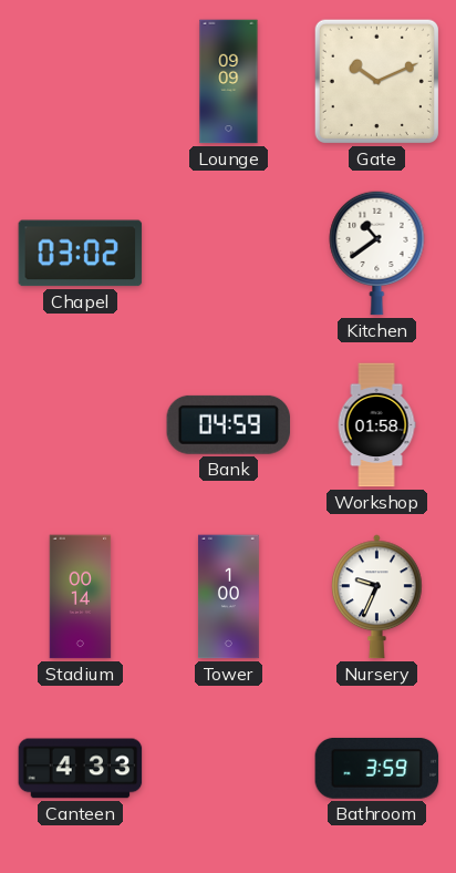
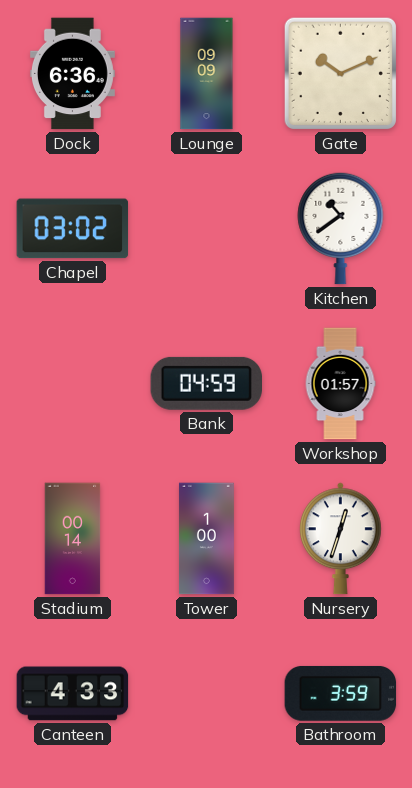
Dock: none -> 6:36 (72, 74)
Workshop: 01:58 -> 01:57 (340, 384)
Nursery: 9:34 -> 12:33 (341, 539)
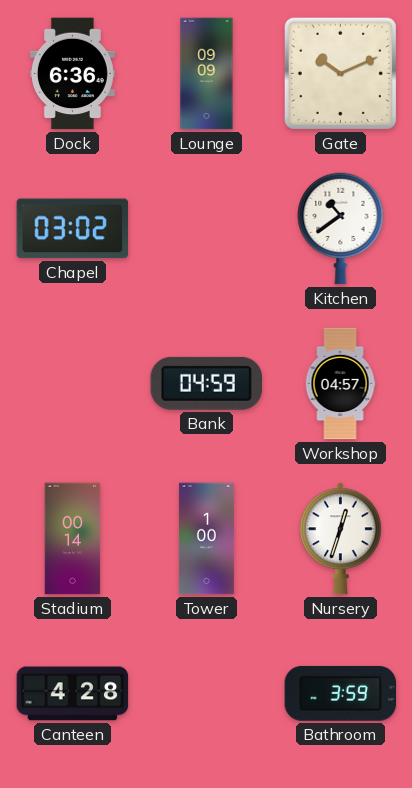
Workshop: 01:57 -> 04:57 (340, 384)
Canteen: 4:33 -> 4:28 (73, 694)
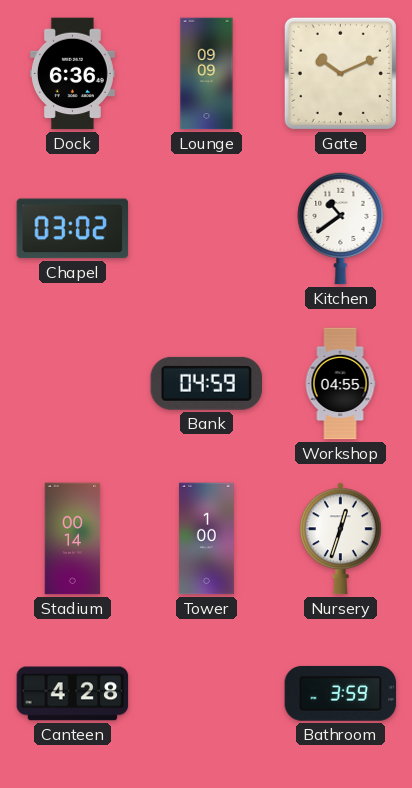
Workshop: 04:57 -> 04:55 (340, 384)
